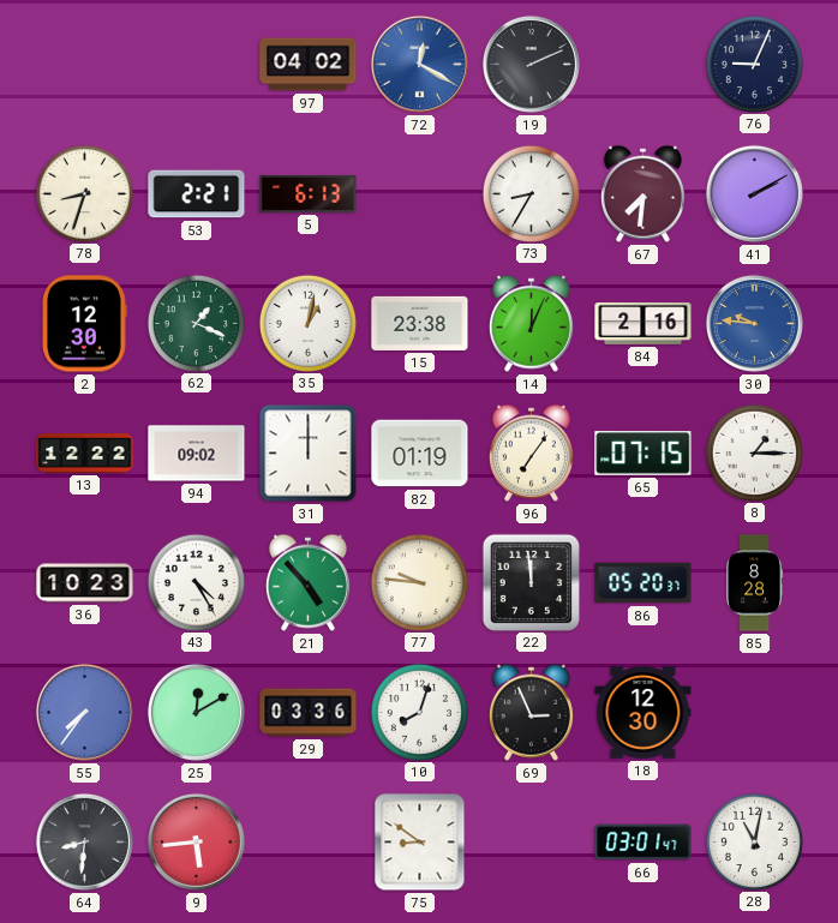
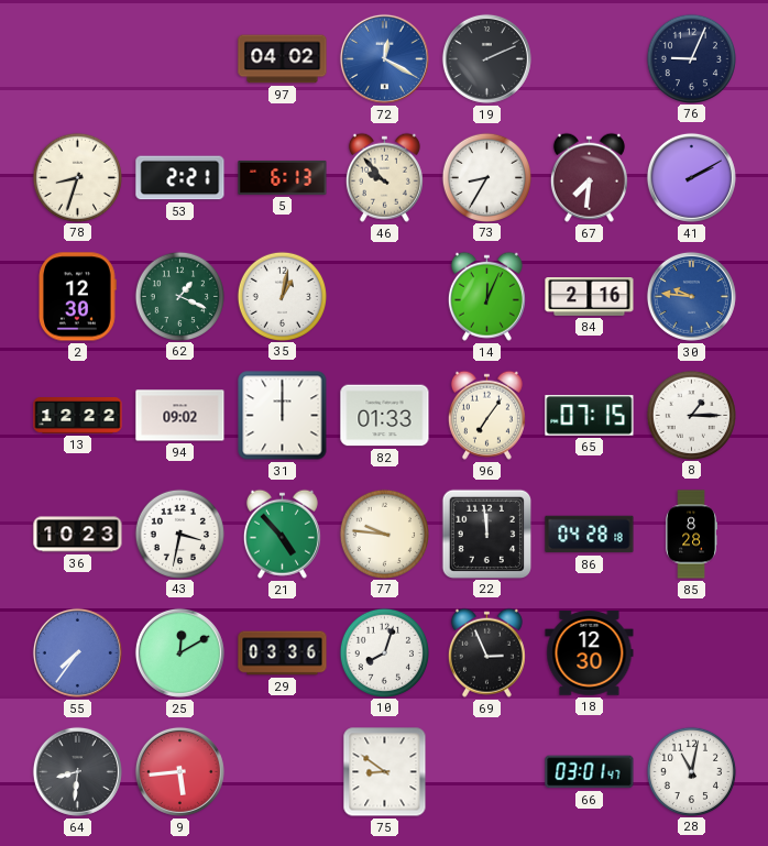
46: none -> 9:53 (384, 177)
15: 23:38 -> none (420, 323)
82: 01:19 -> 01:33 (385, 416)
43: 4:25 -> 3:32 (179, 534)
86: 05:20 -> 04:28 (590, 535)
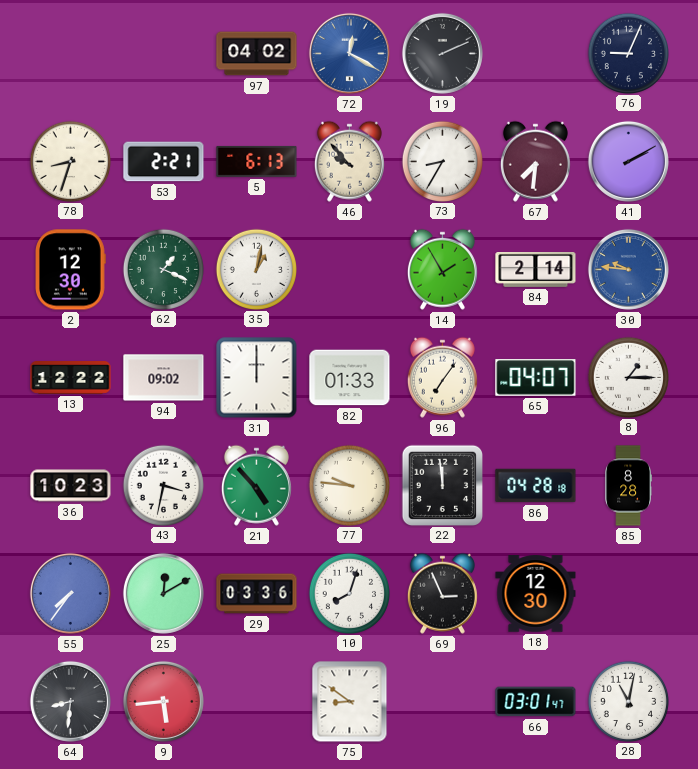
14: 12:04 -> 1:55 (442, 269)
84: 2:16 -> 2:14 (536, 270)
65: 07:15 -> 04:07 (536, 378)
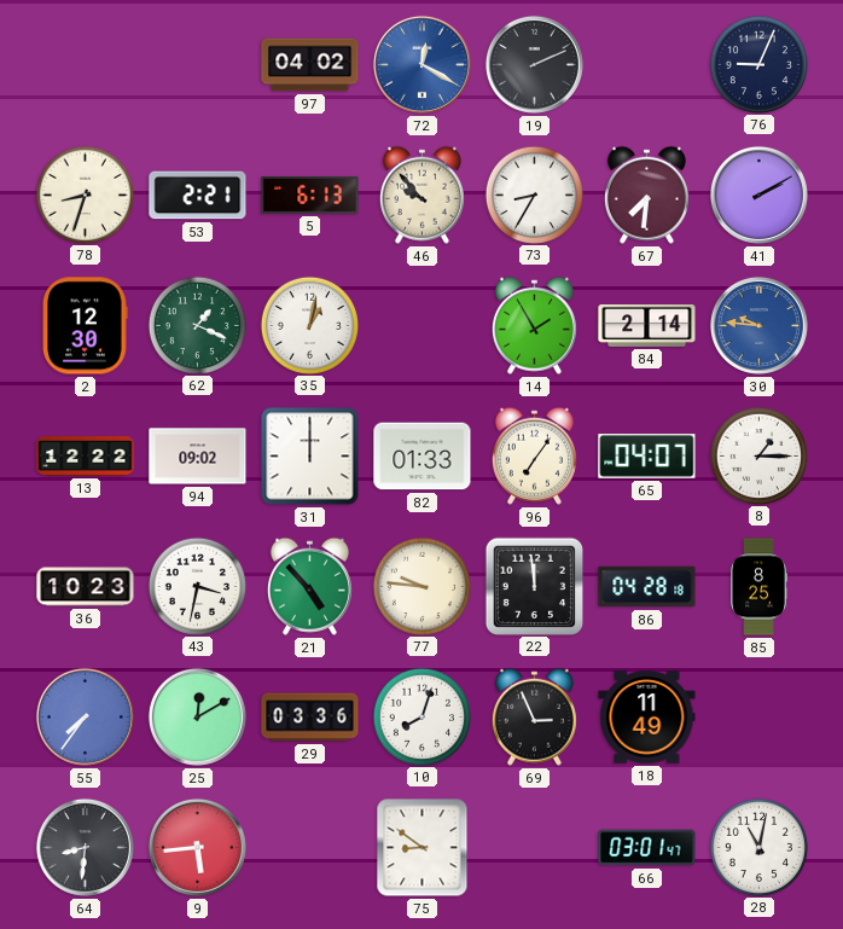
85: 8:28 -> 8:25 (758, 587)
18: 12:30 -> 11:49 (647, 718)
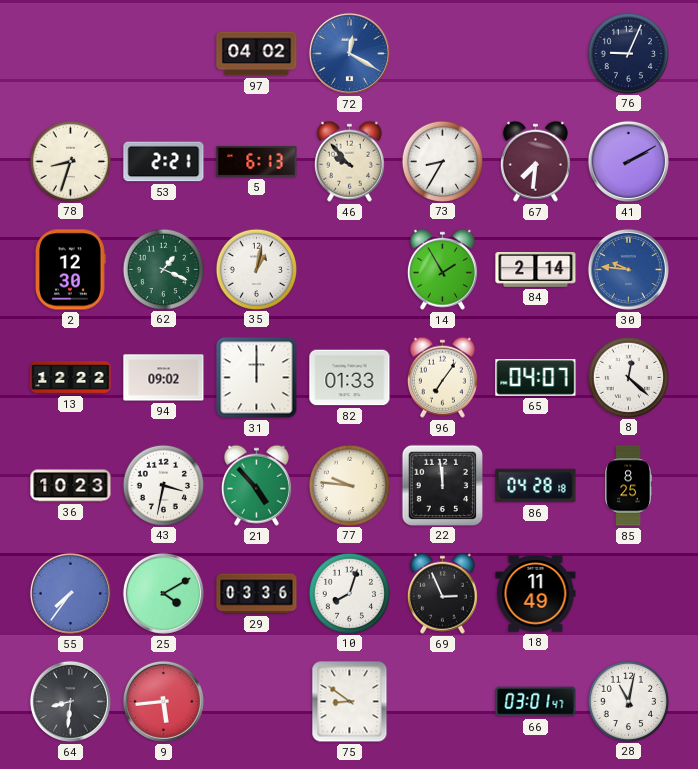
19: 2:11 -> none (534, 64)
8: 1:15 -> 12:22 (628, 377)
25: 12:10 -> 4:10 (163, 593)
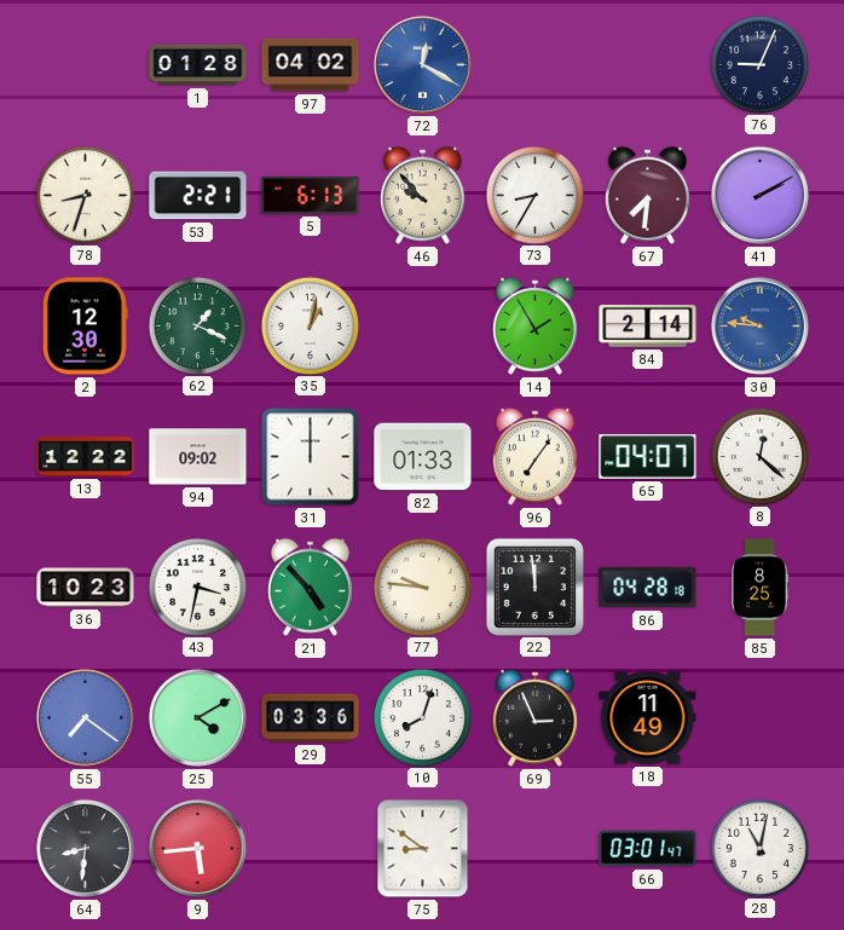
1: none -> 01:28 (198, 65)
55: 7:36 -> 7:21 (85, 717)
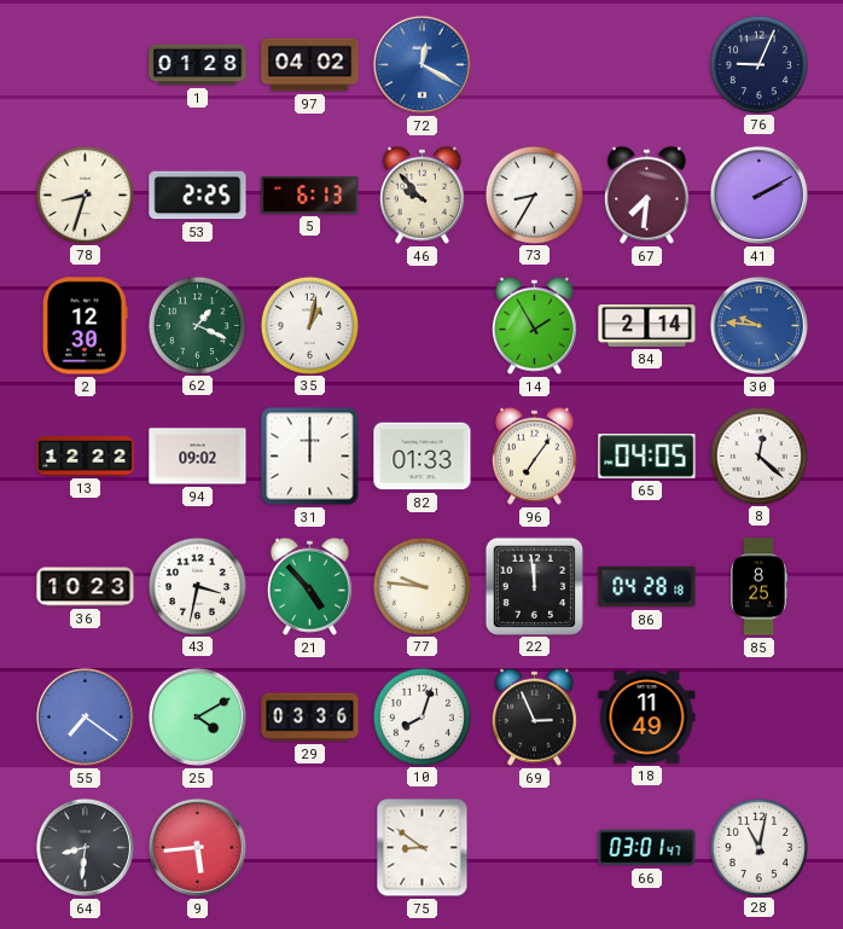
53: 2:21 -> 2:25 (198, 196)
65: 04:07 -> 04:05 (647, 457)
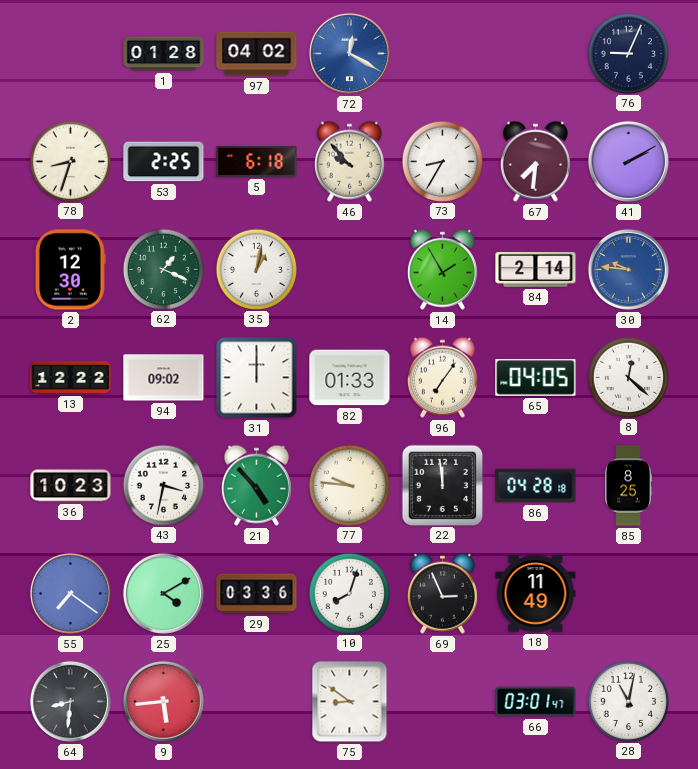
5: 6:13 -> 6:18 (257, 161)
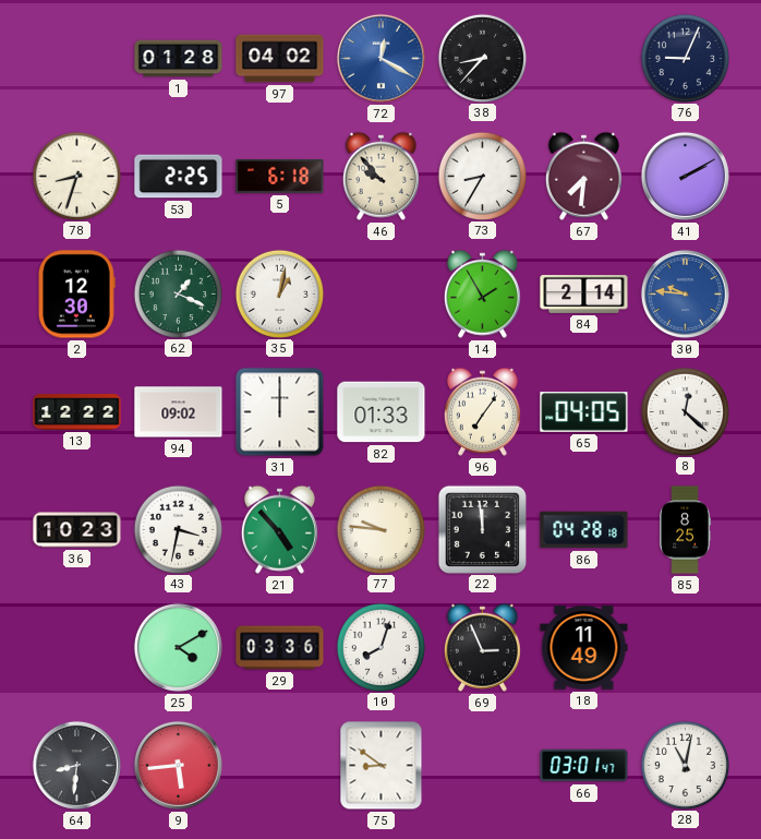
38: none -> 8:37 (482, 58)
55: 7:21 -> none (70, 593)
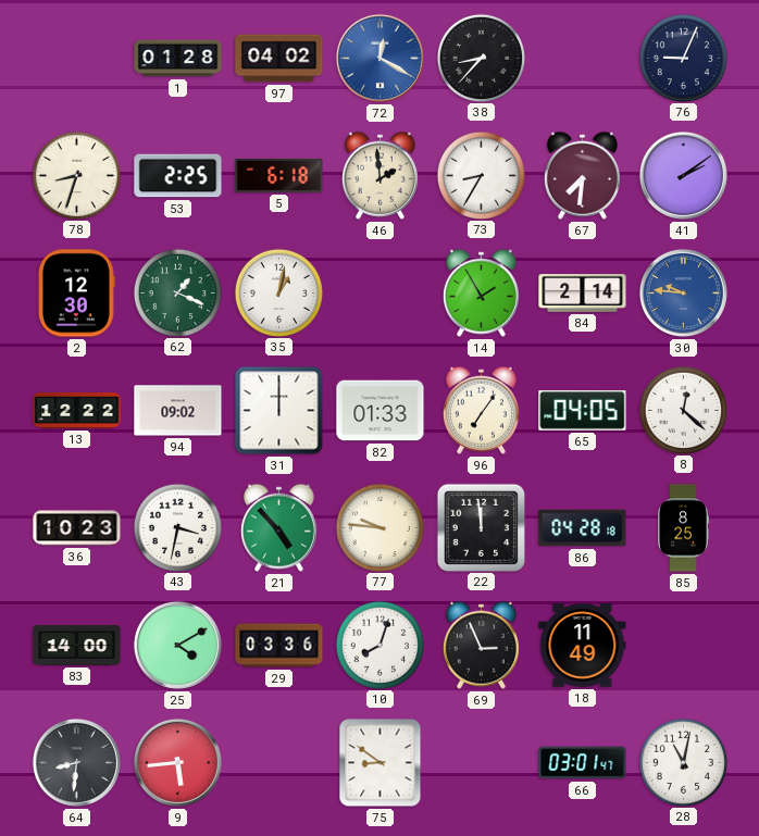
46: 9:53 -> 1:59 (379, 175)
41: 2:10 -> 2:09 (683, 175)
83: none -> 14:00 (77, 645)
